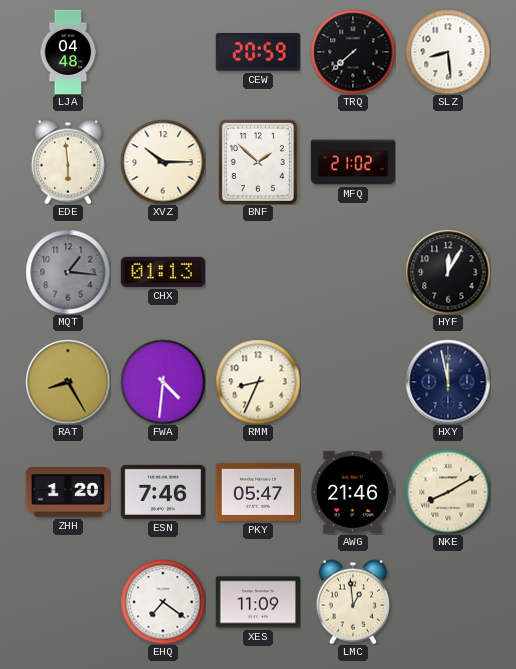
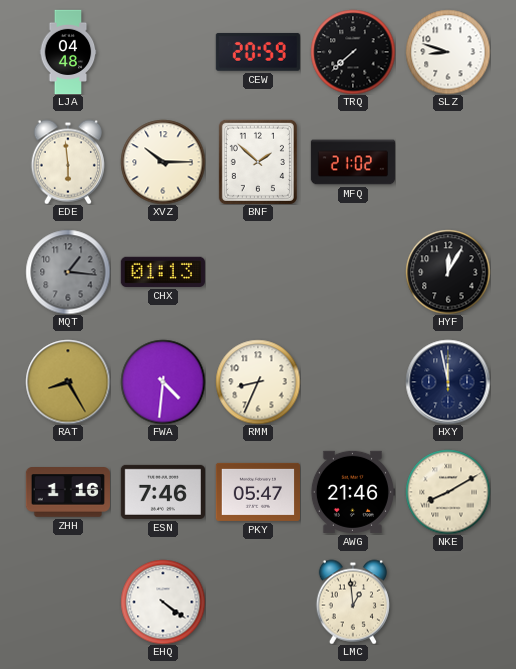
SLZ: 8:29 -> 8:48 (448, 52)
ZHH: 1:20 -> 1:16 (67, 492)
EHQ: 7:21 -> 4:21 (163, 602)
XES: 11:09 -> none (257, 602)
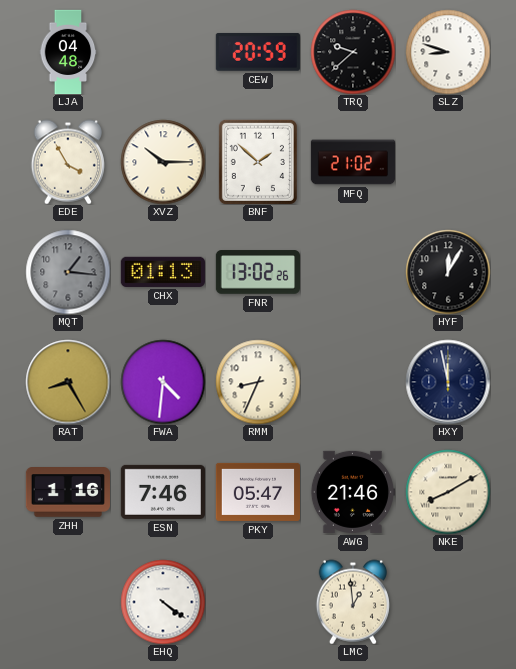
TRQ: 7:38 -> 9:38 (353, 52)
EDE: 5:59 -> 3:55 (68, 162)
FNR: none -> 13:02 (257, 272)
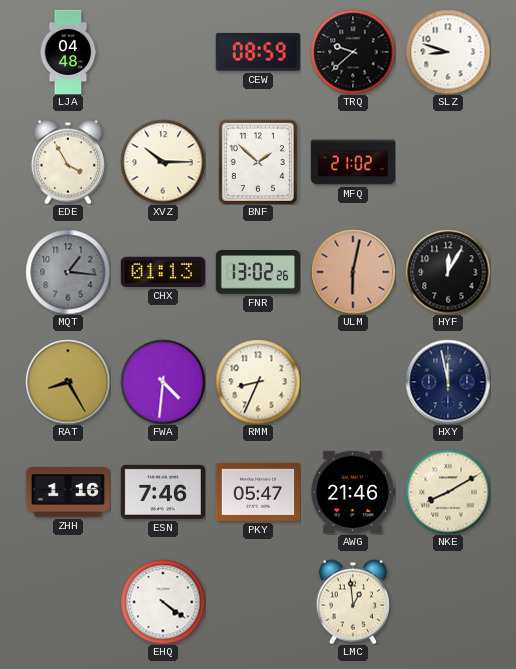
CEW: 20:59 -> 08:59 (258, 52)
ULM: none -> 6:02 (353, 272)
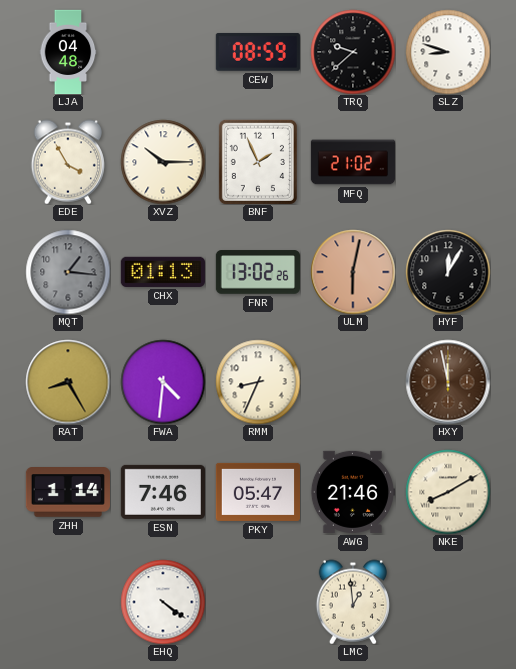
BNF: 1:52 -> 1:56 (258, 162)
HXY dial: navy -> brown (448, 382)
ZHH: 1:16 -> 1:14 (67, 492)
